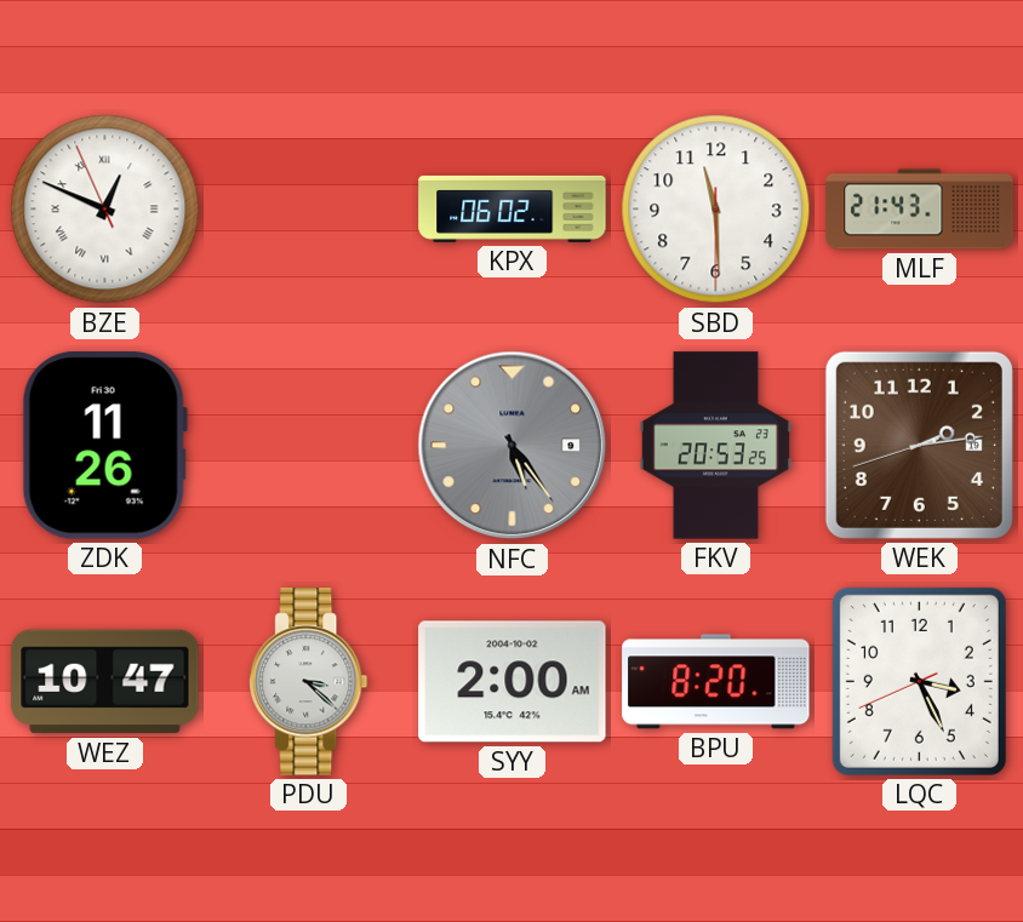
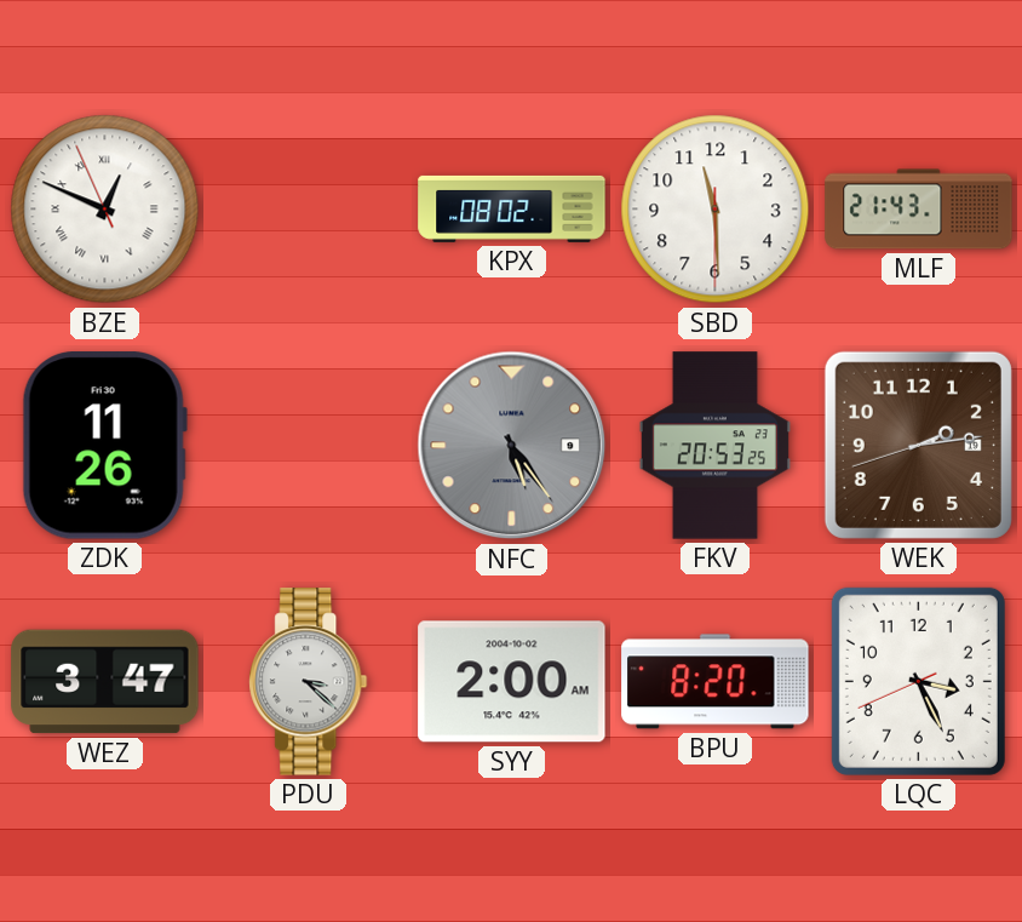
KPX: 06:02 -> 08:02 (512, 208)
WEZ: 10:47 -> 3:47 (105, 682)
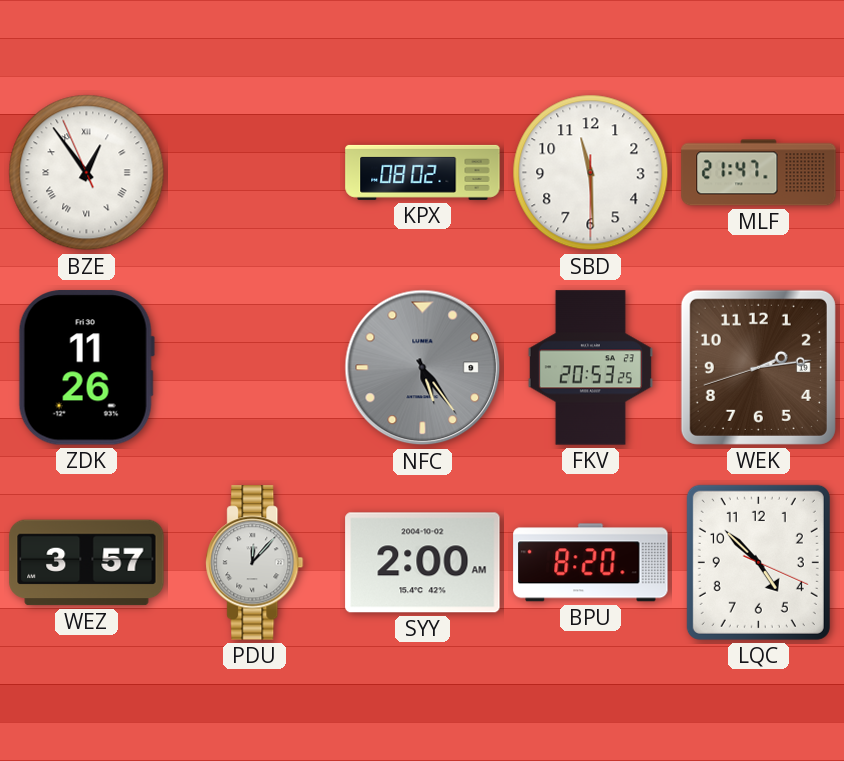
BZE: 12:48 -> 12:53 (87, 173)
MLF: 21:43 -> 21:47 (759, 173)
WEZ: 3:47 -> 3:57 (87, 563)
PDU: 3:22 -> 12:07 (255, 563)
LQC: 3:25 -> 4:52 (758, 562)
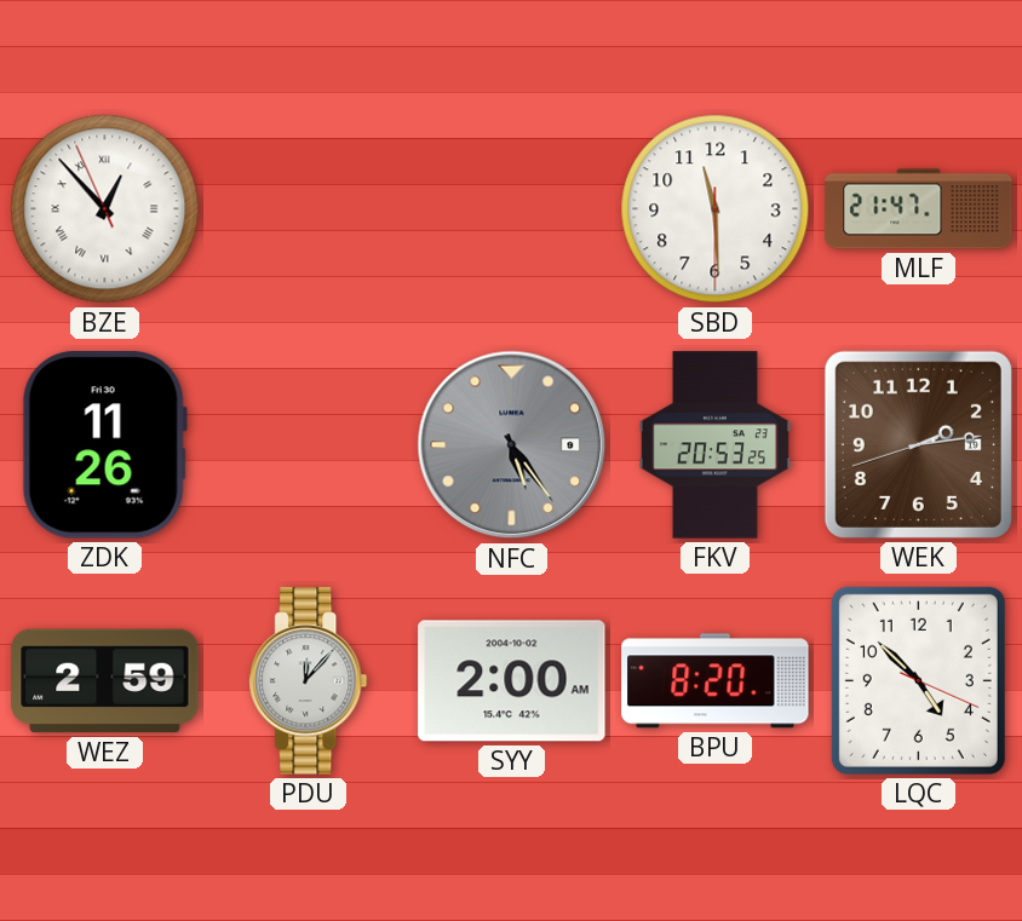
BZE: 12:53 -> 12:52 (105, 209)
KPX: 08:02 -> none (423, 172)
WEZ: 3:57 -> 2:59 (105, 681)
